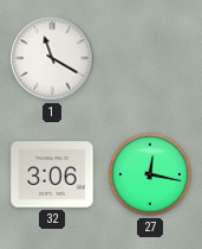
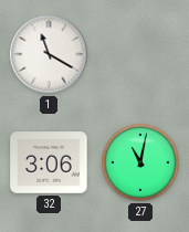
27: 12:17 -> 11:02 (141, 164)
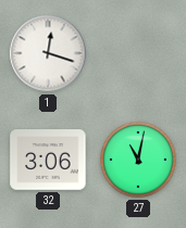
1: 11:20 -> 12:18 (48, 53)
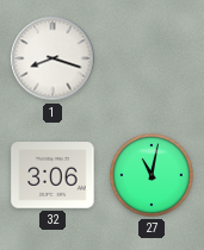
1: 12:18 -> 8:18 (52, 58)
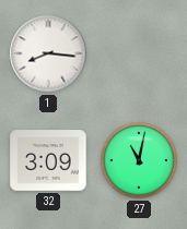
1: 8:18 -> 8:16 (48, 53)
32: 3:06 -> 3:09 (48, 160)
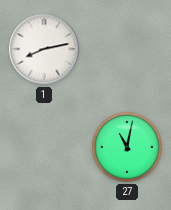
1: 8:16 -> 8:13 (44, 49)
32: 3:09 -> none (48, 160)
